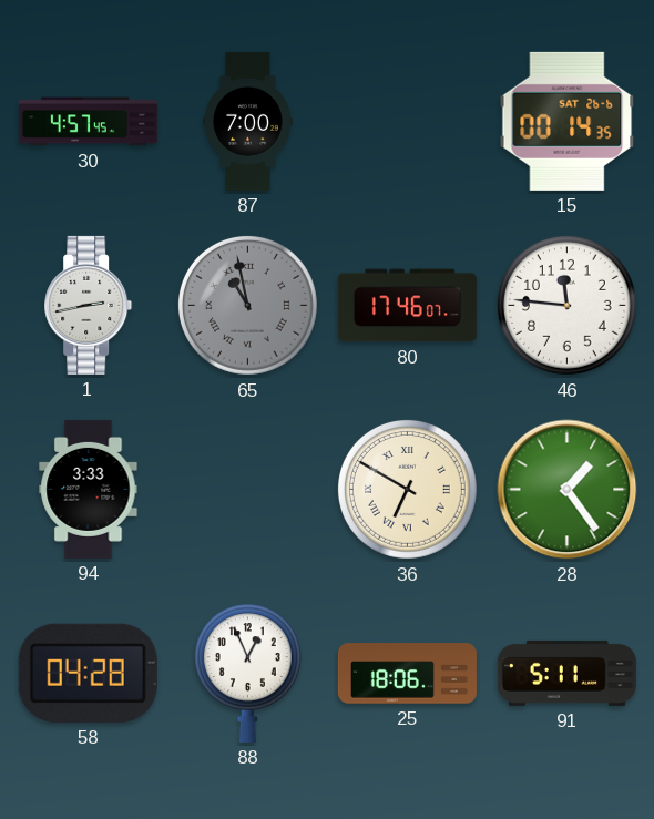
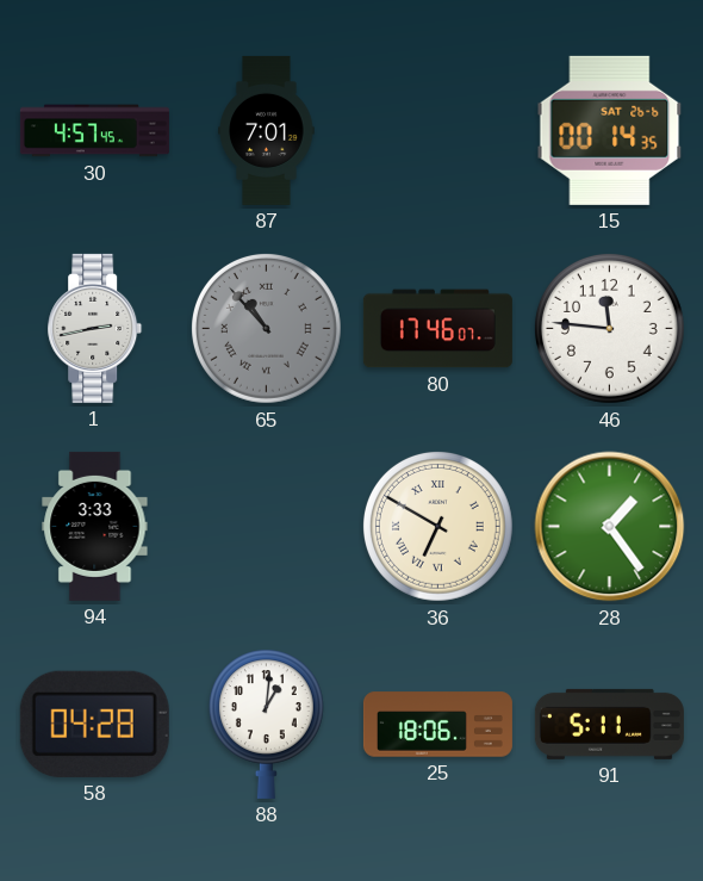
87: 7:00 -> 7:01 (267, 130)
65: 10:58 -> 10:53 (266, 328)
88: 12:56 -> 1:01 (266, 724)
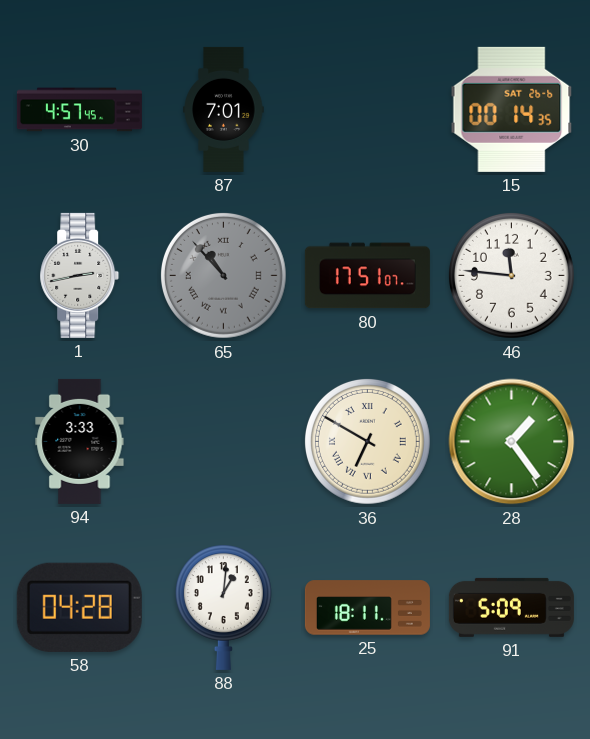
80: 17:46 -> 17:51 (367, 276)
25: 18:06 -> 18:11 (367, 608)
91: 5:11 -> 5:09 (511, 607)
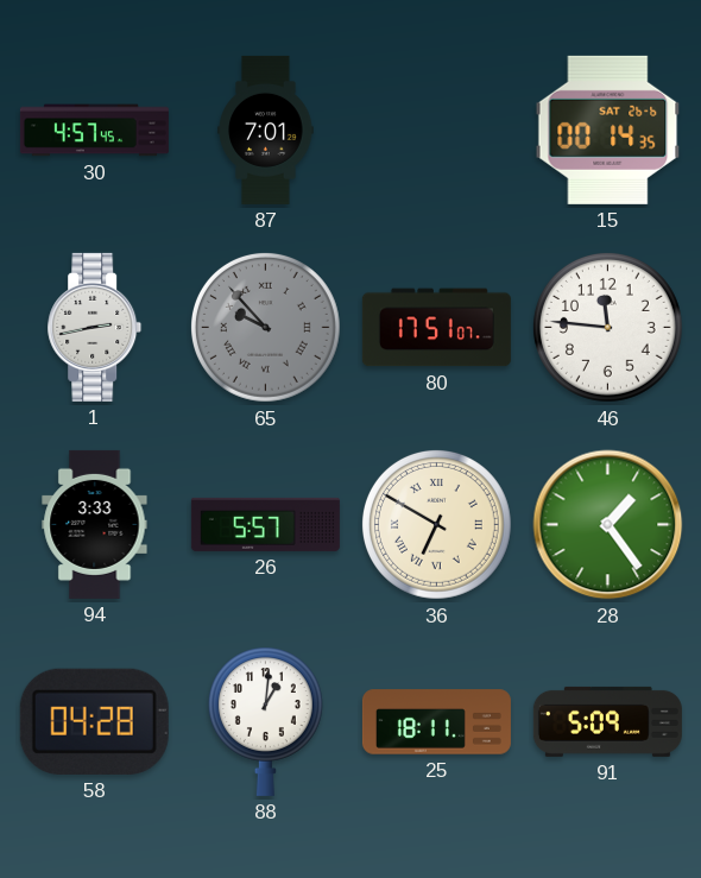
65: 10:53 -> 9:53 (265, 327)
26: none -> 5:57 (265, 524)
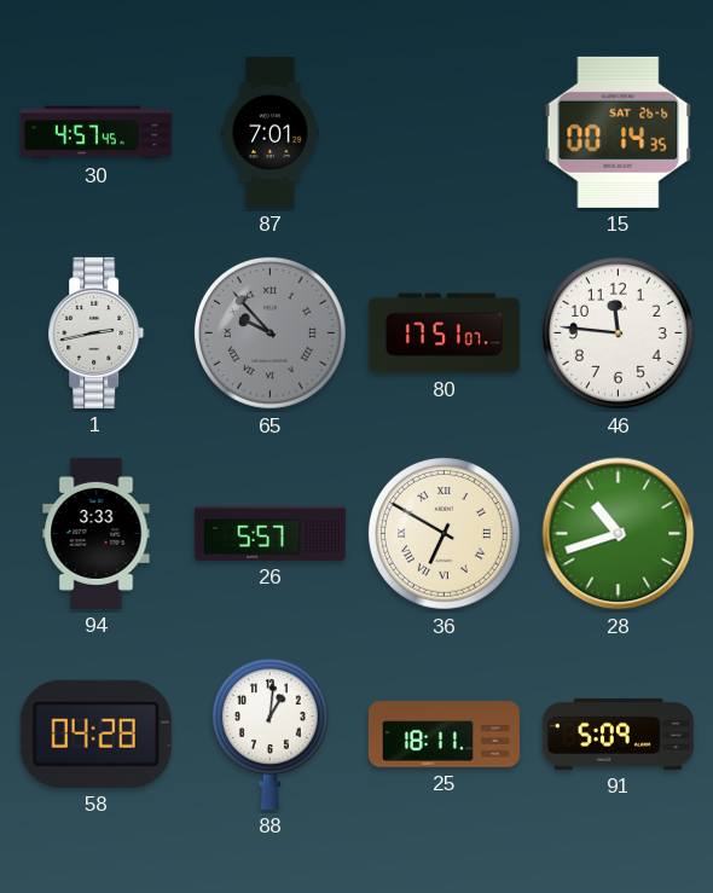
28: 1:24 -> 10:42 (619, 534)
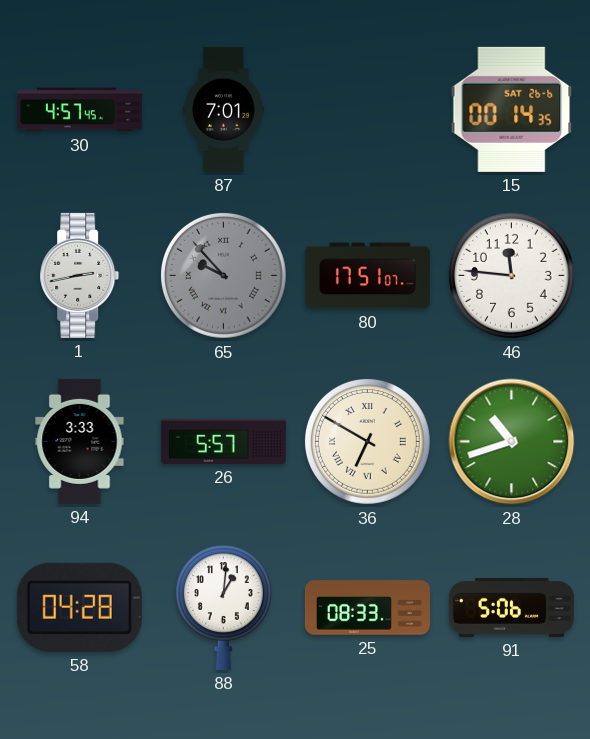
25: 18:11 -> 08:33 (367, 608)
91: 5:09 -> 5:06 (511, 607)
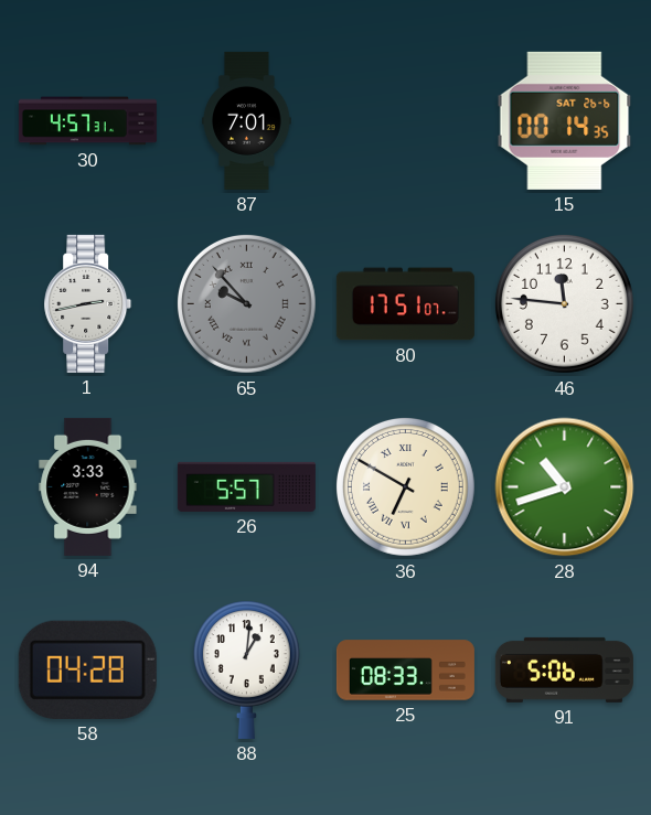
30: 4:57:45 -> 4:57:31 (87, 121)
